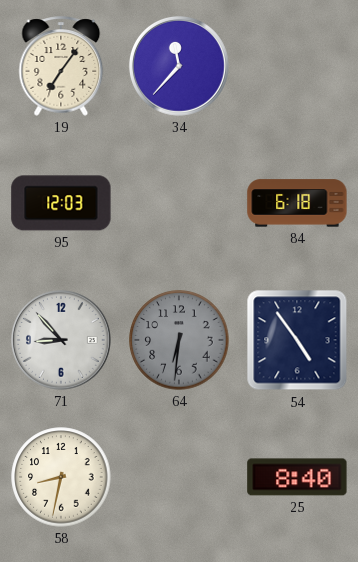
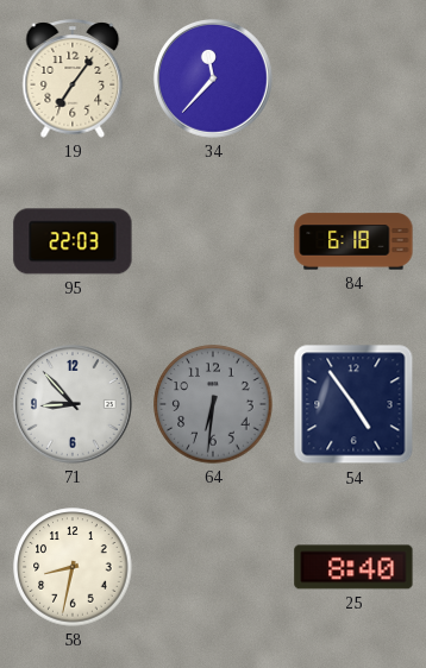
95: 12:03 -> 22:03 (73, 241)
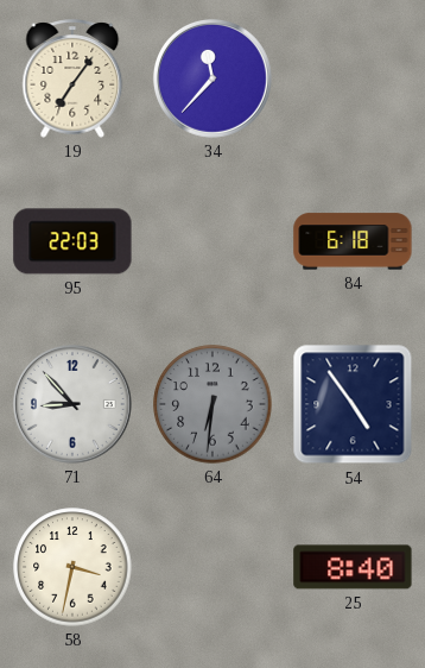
58: 8:32 -> 3:32 (72, 567)
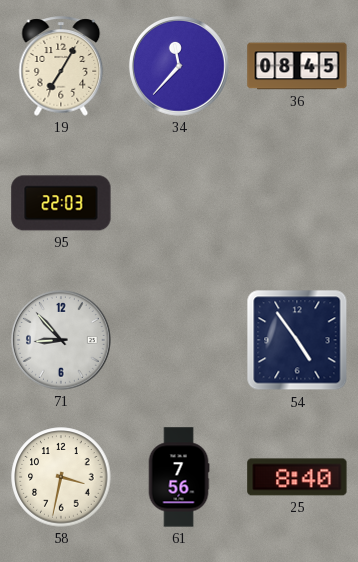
19: 7:06 -> 7:05 (61, 66)
36: none -> 08:45 (297, 66)
84: 6:18 -> none (353, 241)
64: 6:31 -> none (213, 404)
61: none -> 7:56 (179, 477)
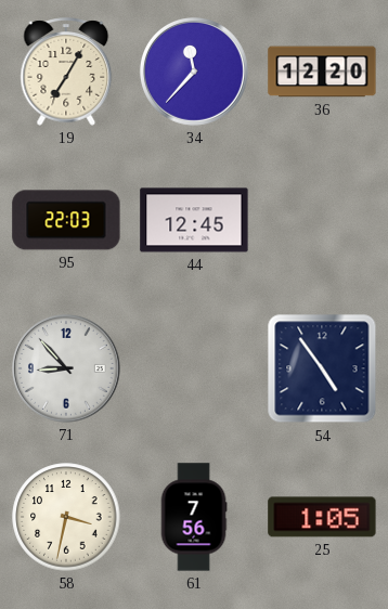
36: 08:45 -> 12:20 (322, 72)
44: none -> 12:45 (194, 220)
25: 8:40 -> 1:05 (322, 517)
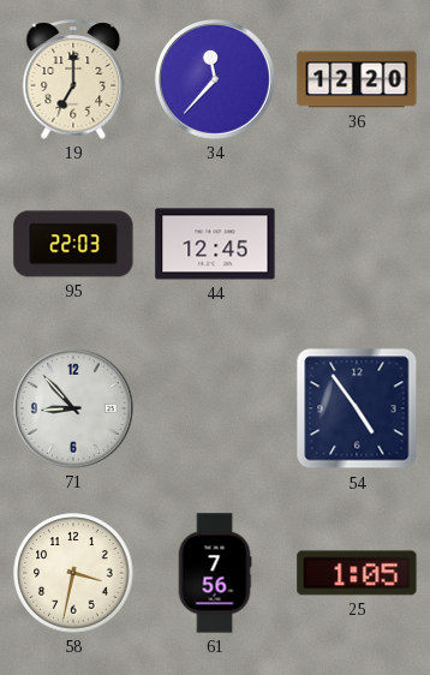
19: 7:05 -> 7:00 (73, 79)
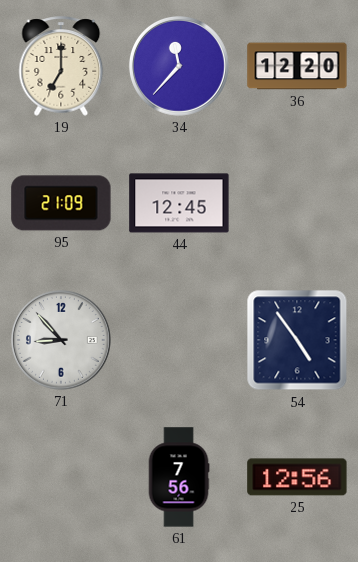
95: 22:03 -> 21:09 (61, 203)
58: 3:32 -> none (73, 573)
25: 1:05 -> 12:56 (297, 477)
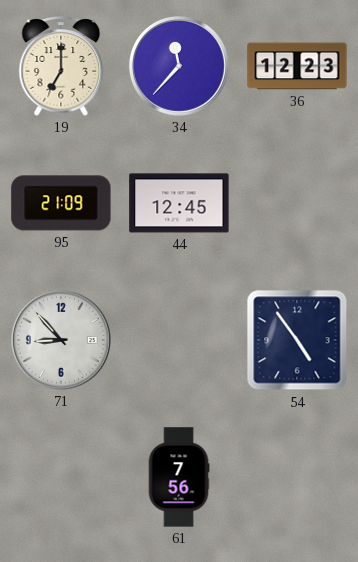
36: 12:20 -> 12:23 (297, 66)
25: 12:56 -> none (297, 477)
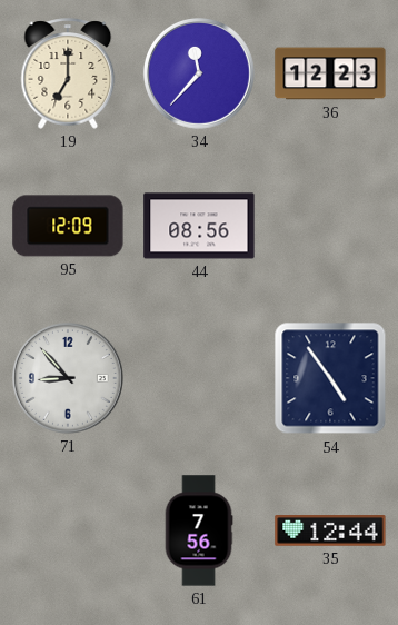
95: 21:09 -> 12:09 (68, 226)
44: 12:45 -> 08:56 (199, 226)
35: none -> 12:44 (330, 532)
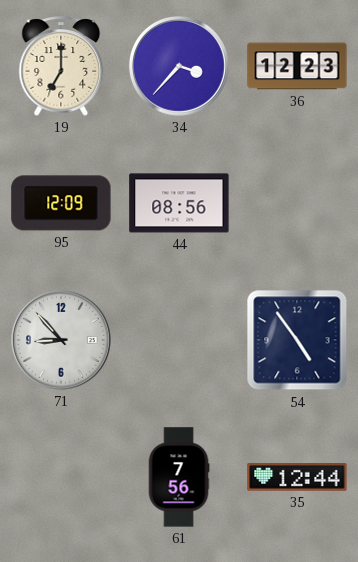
34: 11:37 -> 3:37 (179, 66)
